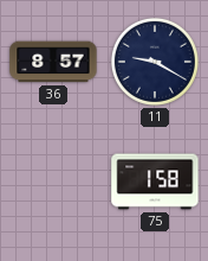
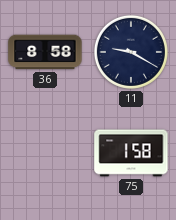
36: 8:57 -> 8:58 (45, 52)
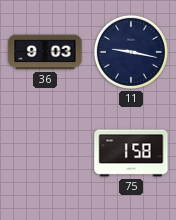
36: 8:58 -> 9:03 (45, 52)
11: 9:20 -> 9:17 (131, 52)
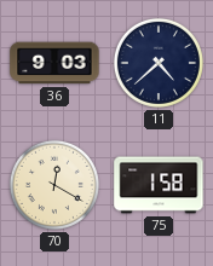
11: 9:17 -> 4:38 (159, 63)
70: none -> 12:20 (54, 185)
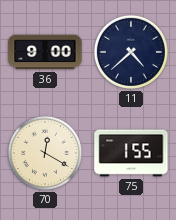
36: 9:03 -> 9:00 (45, 52)
75: 1:58 -> 1:55 (131, 153)
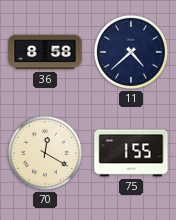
36: 9:00 -> 8:58 (45, 52)
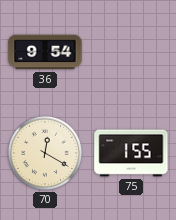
36: 8:58 -> 9:54 (45, 52)
11: 4:38 -> none (131, 52)
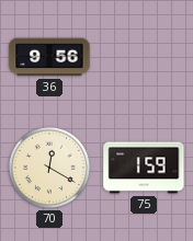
36: 9:54 -> 9:56 (49, 57)
75: 1:55 -> 1:59 (144, 168)
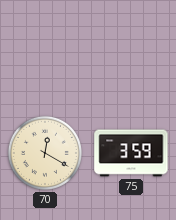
36: 9:56 -> none (49, 57)
75: 1:59 -> 3:59 (131, 153)
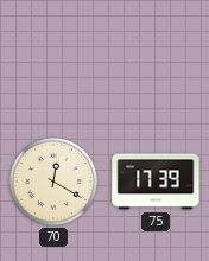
75: 3:59 -> 17:39 (156, 182)
